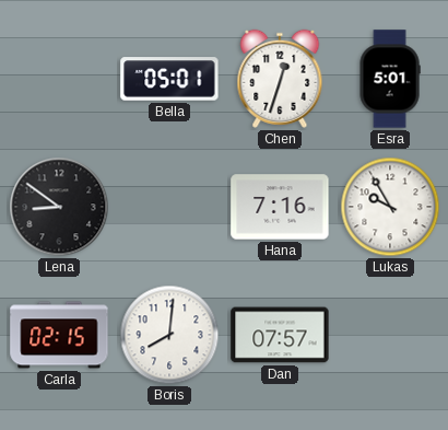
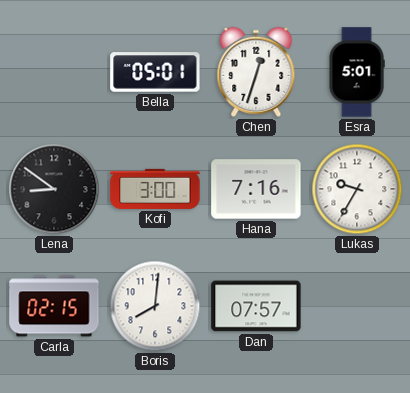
Kofi: none -> 3:00 (155, 189)
Lukas: 9:55 -> 9:35 (357, 189)
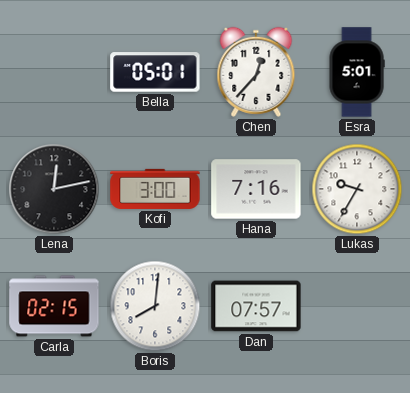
Chen: 12:33 -> 12:37 (256, 72)
Lena: 8:51 -> 12:13 (54, 189)
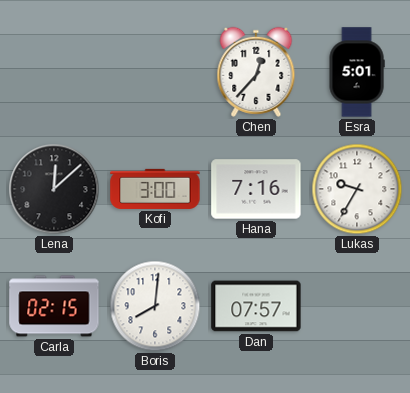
Bella: 05:01 -> none (155, 72)
Lena: 12:13 -> 12:08 (54, 189)
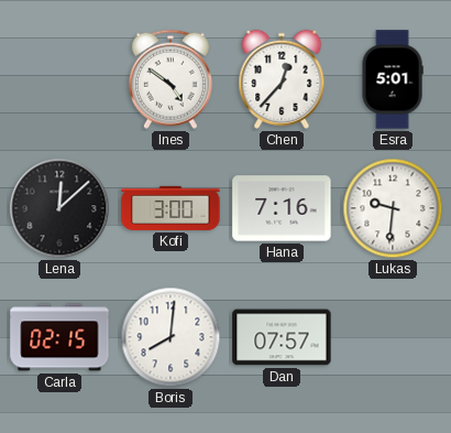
Ines: none -> 4:51 (170, 79)
Lukas: 9:35 -> 9:31 (393, 208)
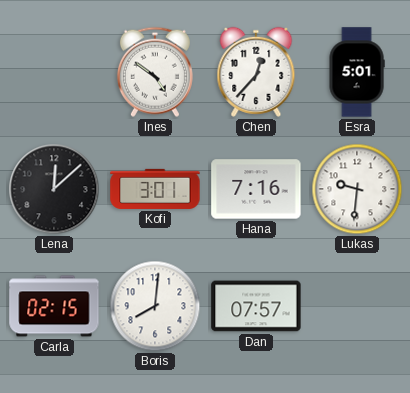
Kofi: 3:00 -> 3:01 (155, 189)
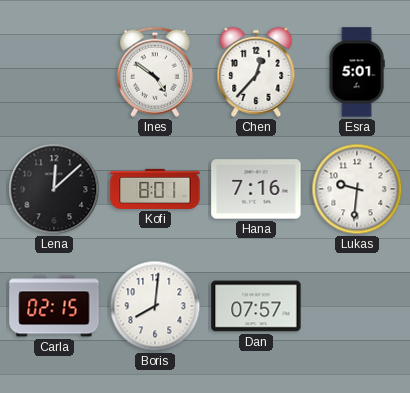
Kofi: 3:01 -> 8:01 (155, 189)
